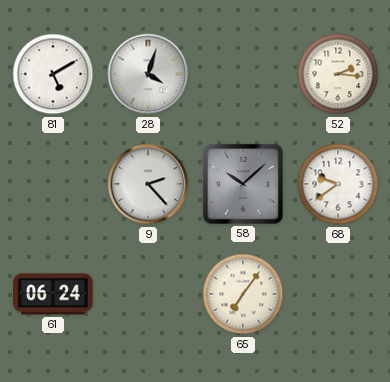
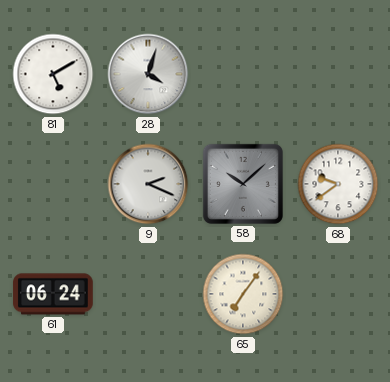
52: 2:16 -> none (338, 74)
9: 2:23 -> 2:19 (148, 184)
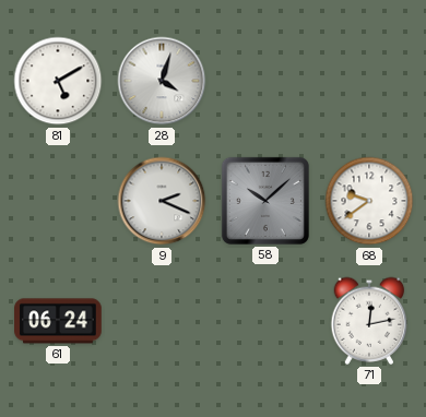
65: 7:06 -> none (243, 294)
71: none -> 12:13 (369, 321)
